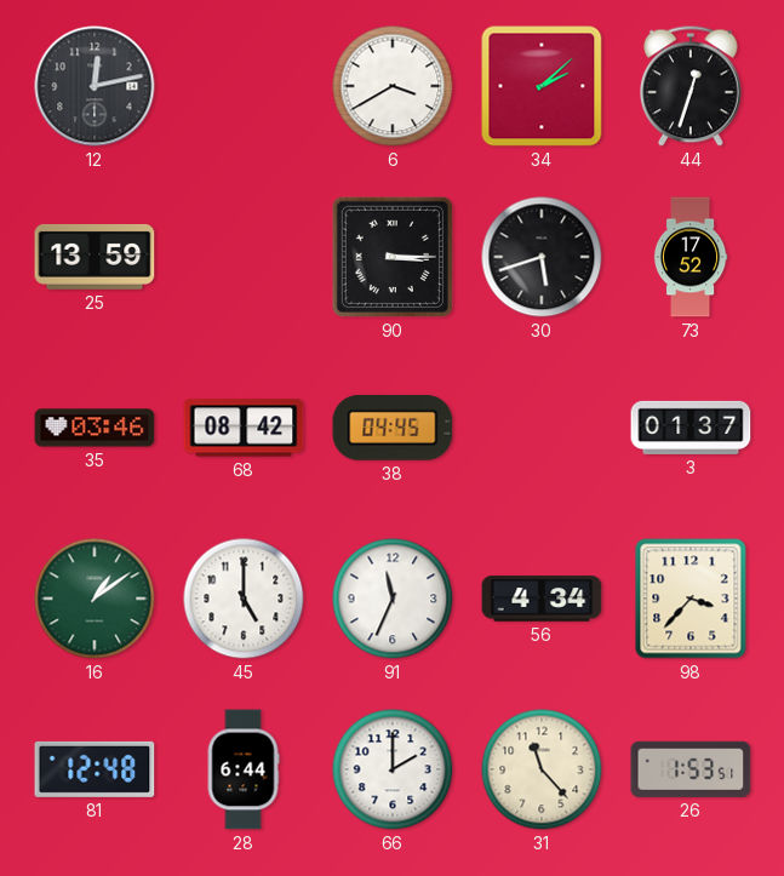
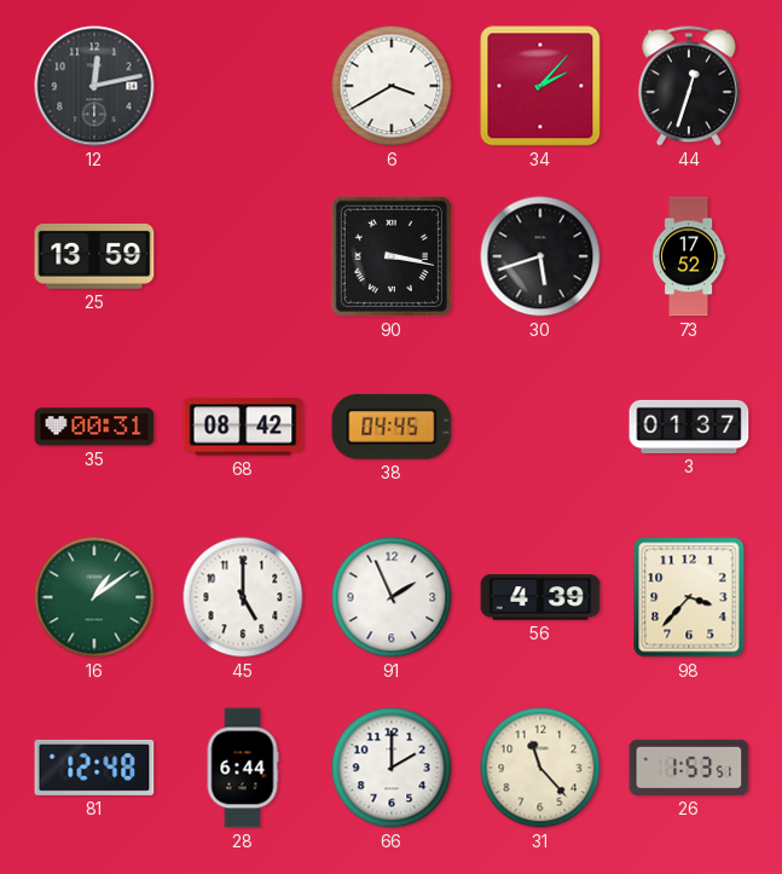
34: 2:08 -> 2:07 (540, 86)
90: 3:15 -> 3:17 (392, 256)
35: 03:46 -> 00:31 (94, 427)
91: 11:34 -> 1:56 (392, 597)
56: 4:34 -> 4:39 (540, 597)
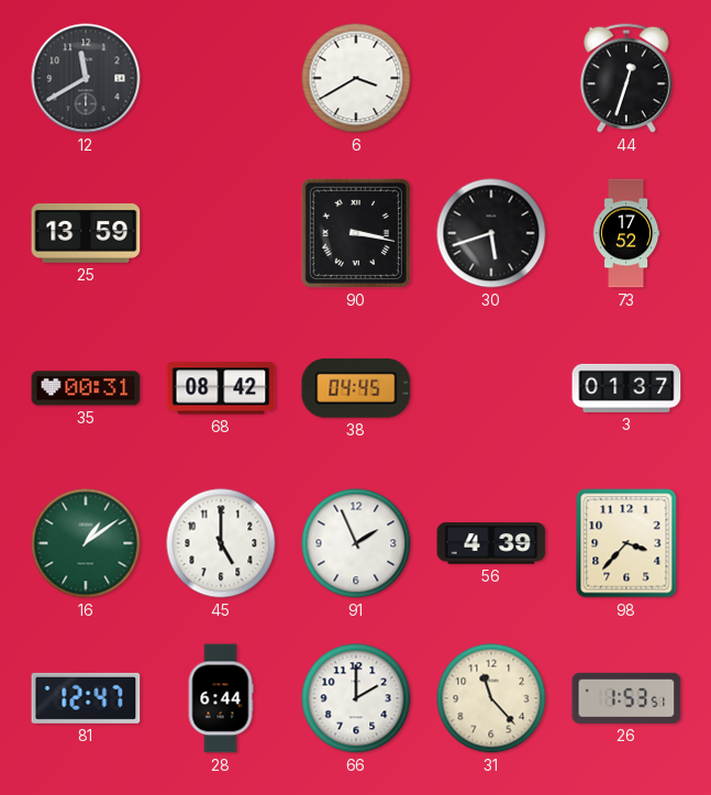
12: 12:13 -> 11:40 (86, 78)
34: 2:07 -> none (540, 86)
81: 12:48 -> 12:47 (86, 698)
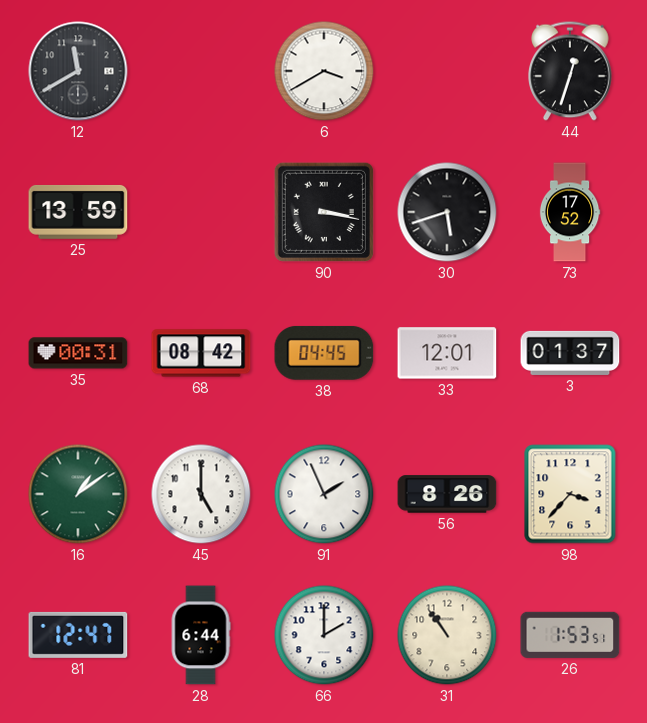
33: none -> 12:01 (447, 353)
56: 4:39 -> 8:26 (447, 494)
31: 11:23 -> 10:54 (447, 635)
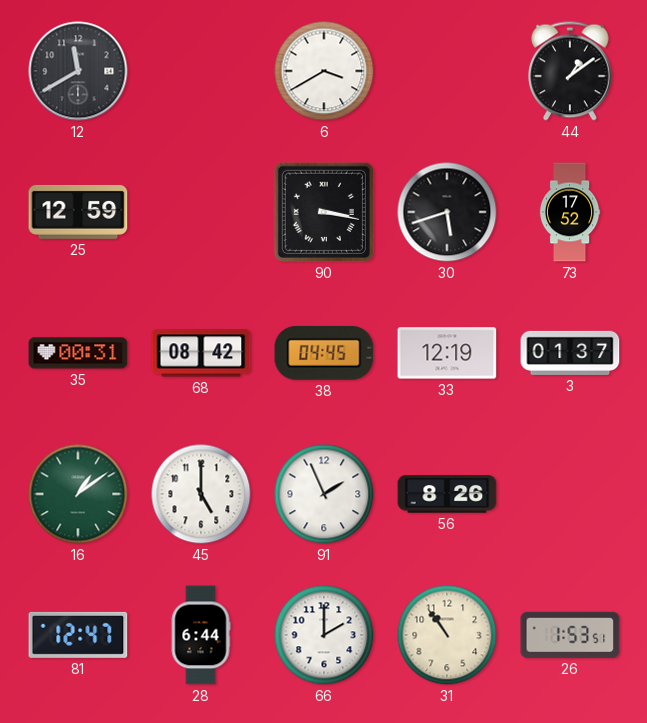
44: 12:33 -> 1:09 (571, 71)
25: 13:59 -> 12:59 (78, 212)
33: 12:01 -> 12:19 (447, 353)
98: 3:37 -> none (570, 494)
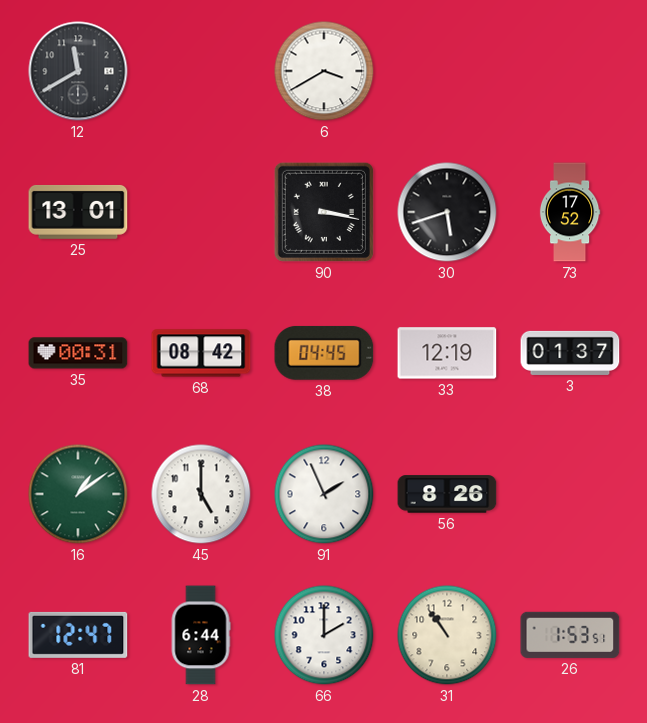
44: 1:09 -> none (571, 71)
25: 12:59 -> 13:01 (78, 212)
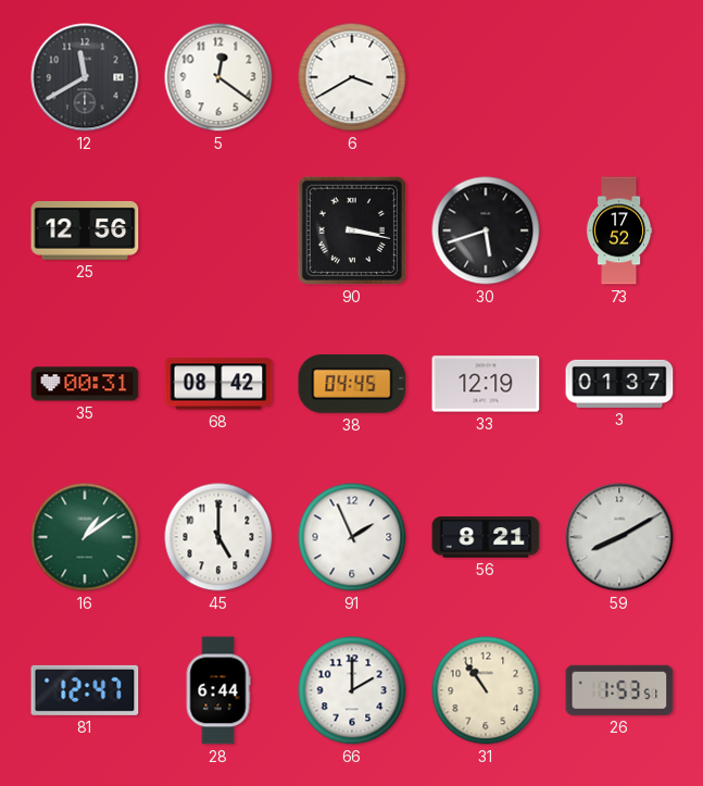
5: none -> 12:21 (218, 77)
25: 13:01 -> 12:56 (85, 230)
56: 8:26 -> 8:21 (486, 537)
59: none -> 8:10 (619, 537)
